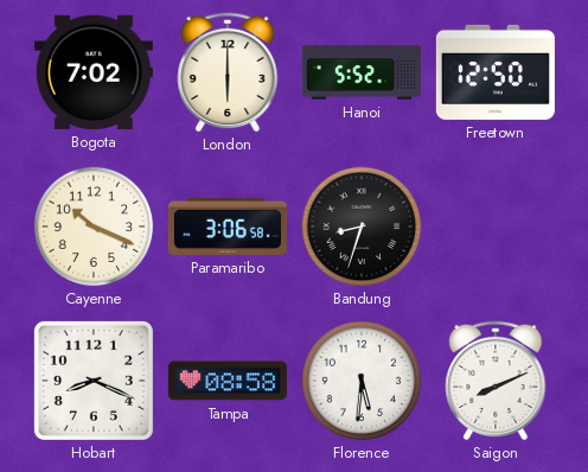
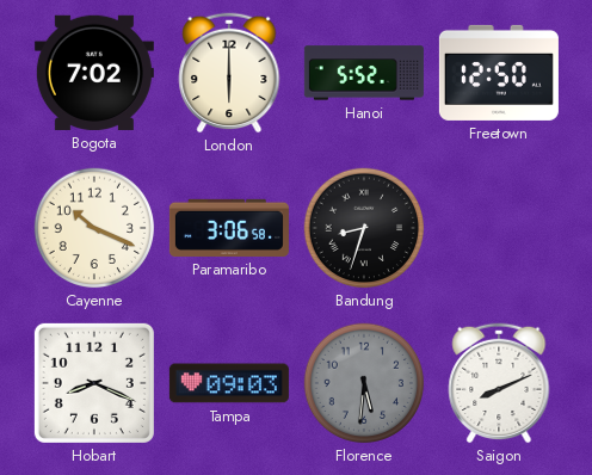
Tampa: 08:58 -> 09:03 (229, 383)
Florence dial: white -> grey (364, 383)
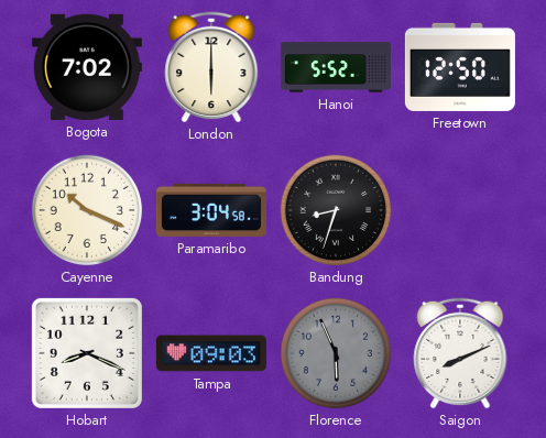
Paramaribo: 3:06 -> 3:04 (211, 210)
Florence: 5:31 -> 5:56 (336, 353)
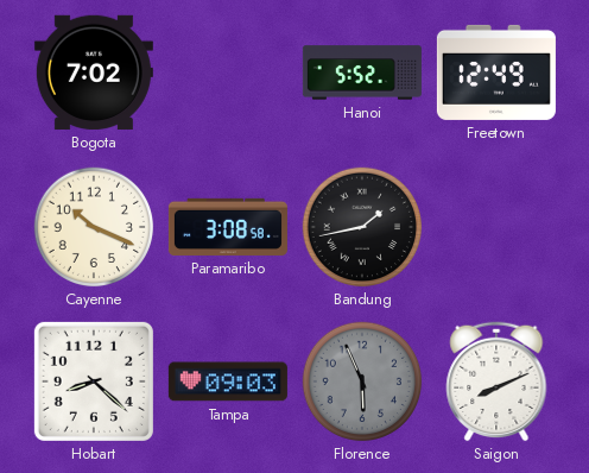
London: 6:00 -> none (211, 67)
Freetown: 12:50 -> 12:49 (496, 72)
Paramaribo: 3:04 -> 3:08 (228, 227)
Bandung: 8:33 -> 1:43 (362, 227)
Hobart: 8:19 -> 8:22 (94, 381)
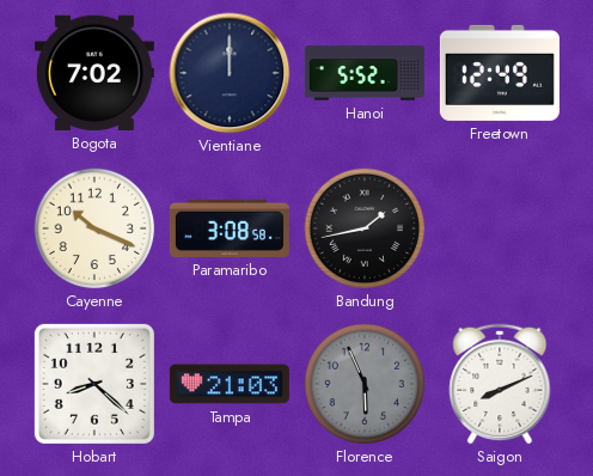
Vientiane: none -> 12:00 (230, 73)
Tampa: 09:03 -> 21:03 (230, 384)
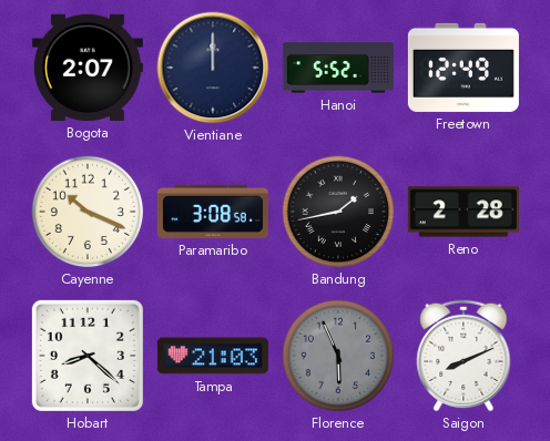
Bogota: 7:02 -> 2:07 (88, 68)
Reno: none -> 2:28 (464, 212)
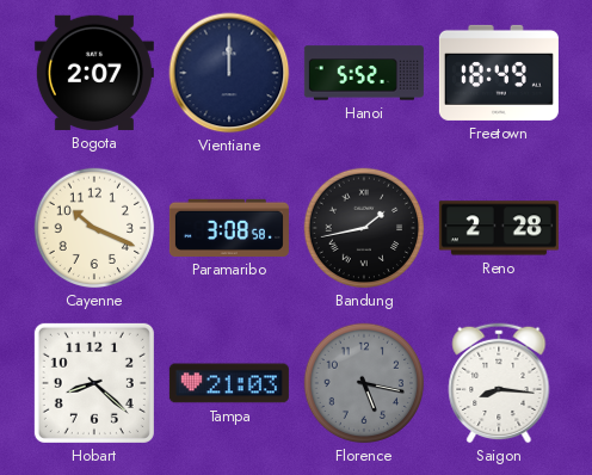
Freetown: 12:49 -> 18:49 (499, 73)
Florence: 5:56 -> 5:17 (364, 383)
Saigon: 8:11 -> 8:16 (499, 383)
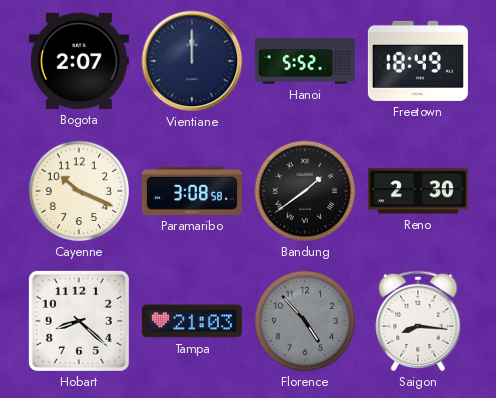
Bandung: 1:43 -> 1:39 (305, 191)
Reno: 2:28 -> 2:30 (418, 191)
Florence: 5:17 -> 4:53 (305, 321)
